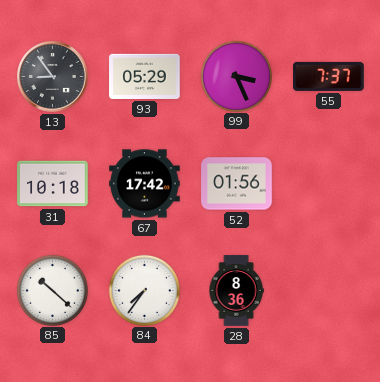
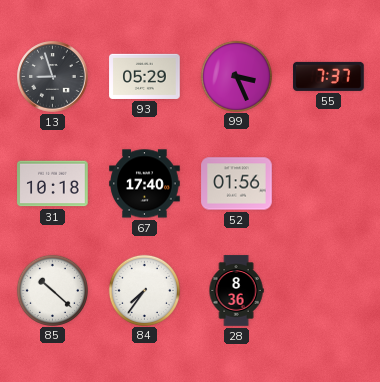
13: 8:54 -> 8:57 (53, 77)
67: 17:42 -> 17:40 (145, 184)
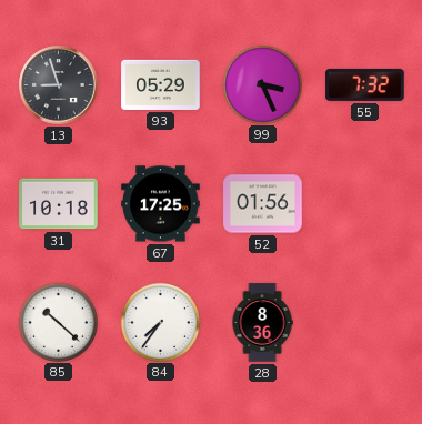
55: 7:37 -> 7:32 (365, 84)
67: 17:40 -> 17:25 (161, 204)
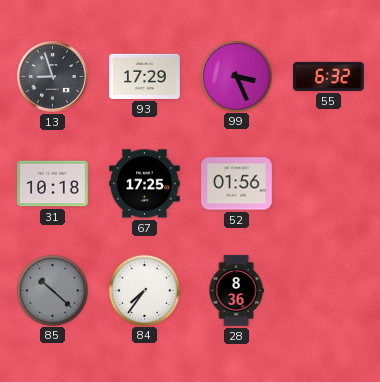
93: 05:29 -> 17:29 (145, 76)
55: 7:32 -> 6:32 (329, 76)
85 dial: white -> grey (52, 290)
